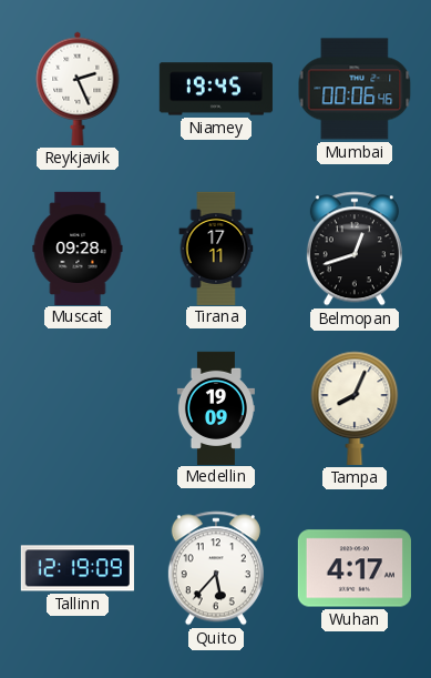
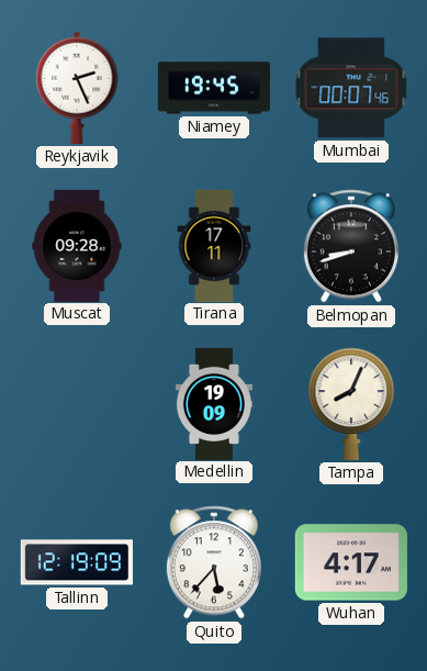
Mumbai: 00:06 -> 00:07 (351, 88)
Belmopan: 12:42 -> 8:42 (351, 246)
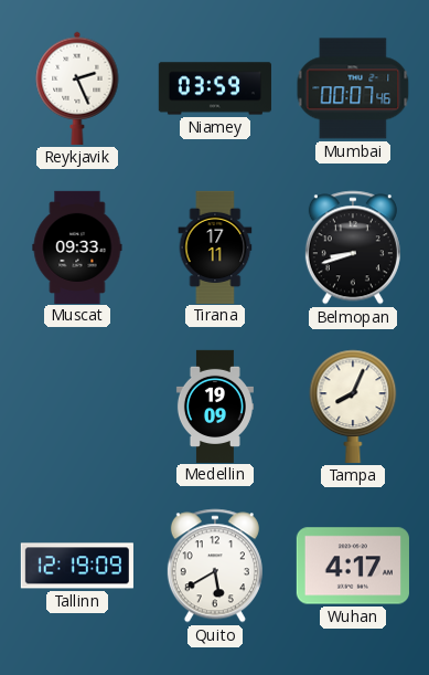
Niamey: 19:45 -> 03:59 (215, 88)
Muscat: 09:28 -> 09:33 (77, 246)
Quito: 5:37 -> 5:40 (215, 566)
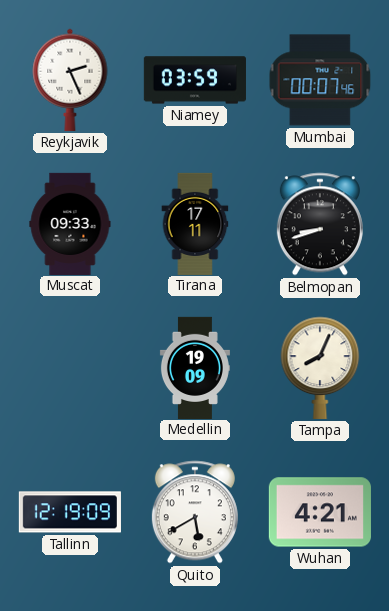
Wuhan: 4:17 -> 4:21 (320, 512)
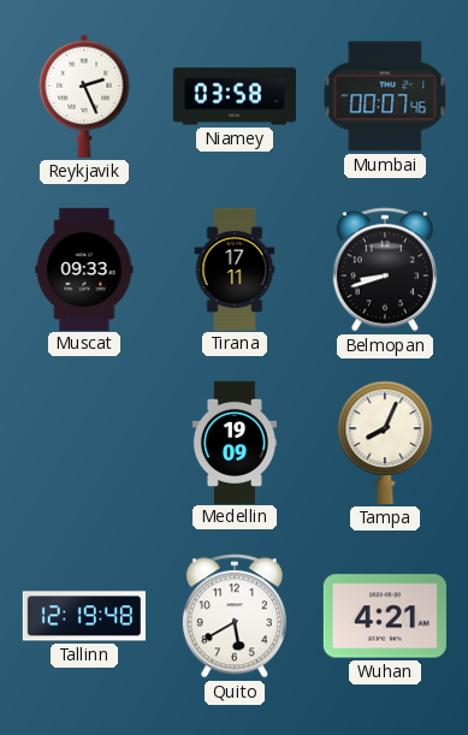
Niamey: 03:59 -> 03:58 (235, 96)
Tallinn: 12:19:09 -> 12:19:48 (84, 616)
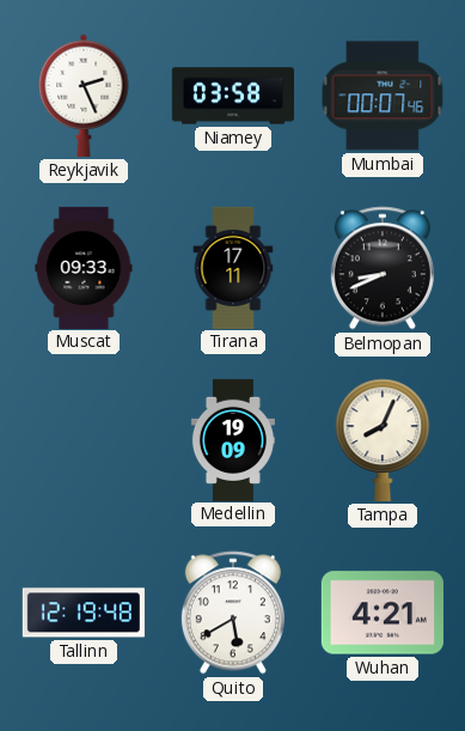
Belmopan: 8:42 -> 8:41 (383, 268)
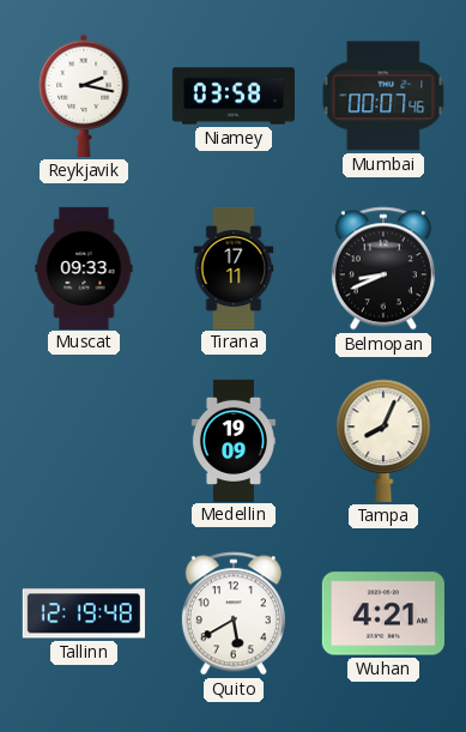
Reykjavik: 2:26 -> 2:17 (84, 96)
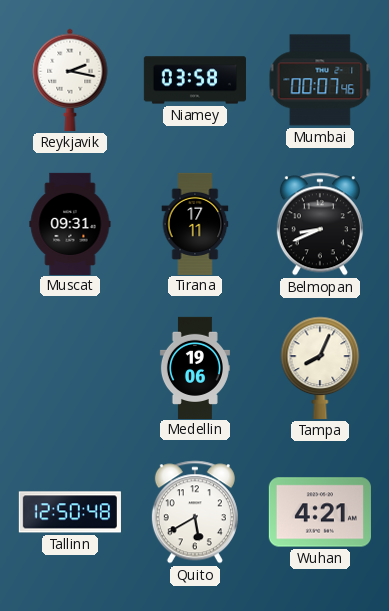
Muscat: 09:33 -> 09:31 (70, 223)
Medellin: 19:09 -> 19:06 (195, 367)
Tallinn: 12:19 -> 12:50 (70, 512)
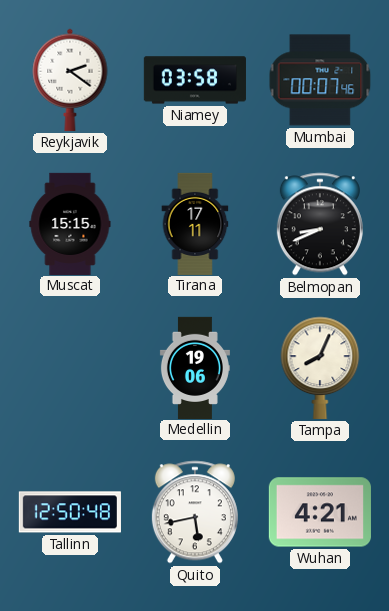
Reykjavik: 2:17 -> 2:21 (70, 80)
Muscat: 09:31 -> 15:15 (70, 223)
Quito: 5:40 -> 5:43 (195, 512)
